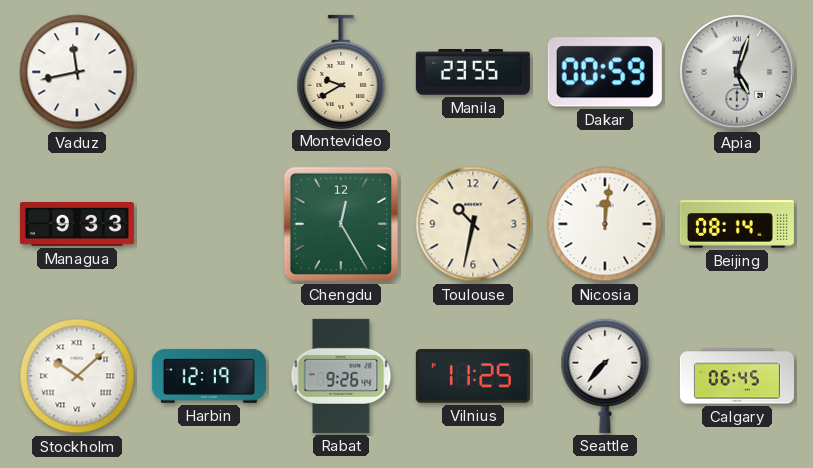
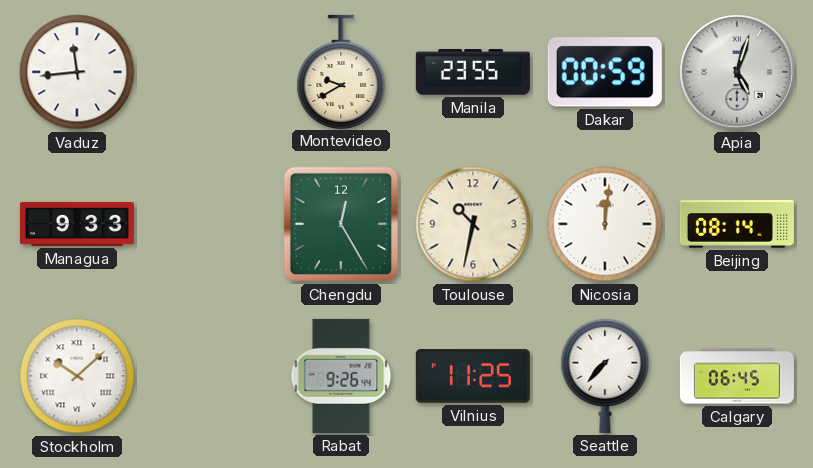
Vaduz: 11:43 -> 11:44 (77, 72)
Harbin: 12:19 -> none (209, 376)
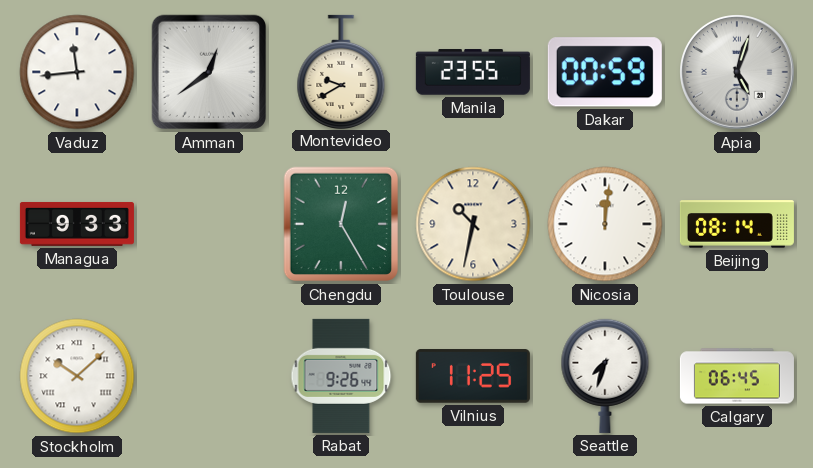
Amman: none -> 12:39 (209, 72)
Seattle: 7:37 -> 7:33 (605, 376)
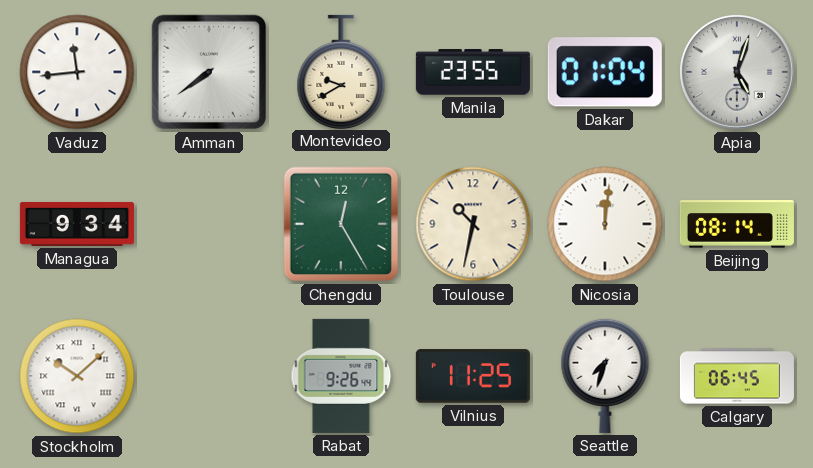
Amman: 12:39 -> 7:39 (209, 72)
Dakar: 00:59 -> 01:04 (605, 72)
Managua: 9:33 -> 9:34 (77, 224)
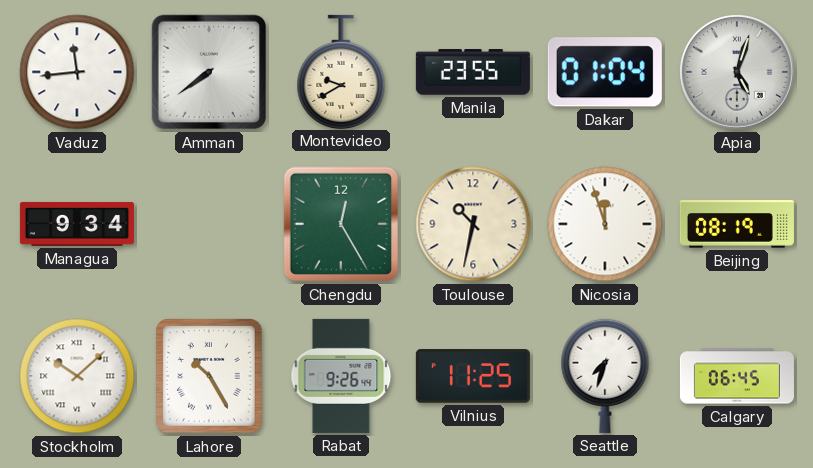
Nicosia: 12:01 -> 11:57 (605, 224)
Beijing: 08:14 -> 08:19 (737, 224)
Lahore: none -> 10:25 (210, 377)
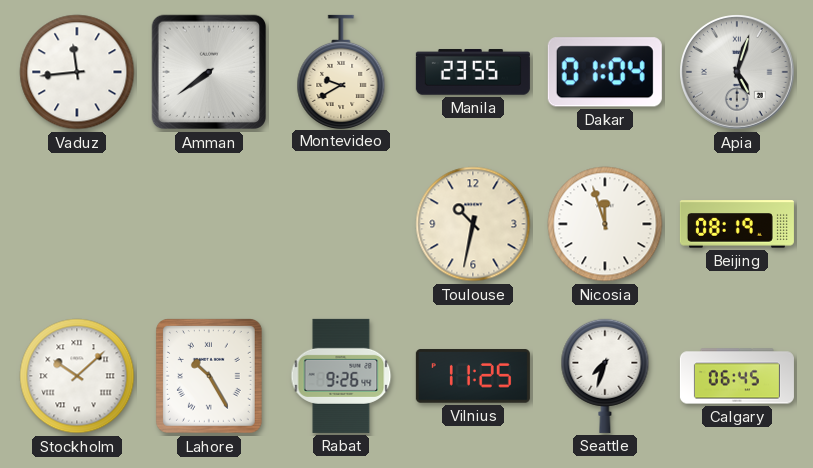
Managua: 9:34 -> none (77, 224)
Chengdu: 12:25 -> none (341, 224)
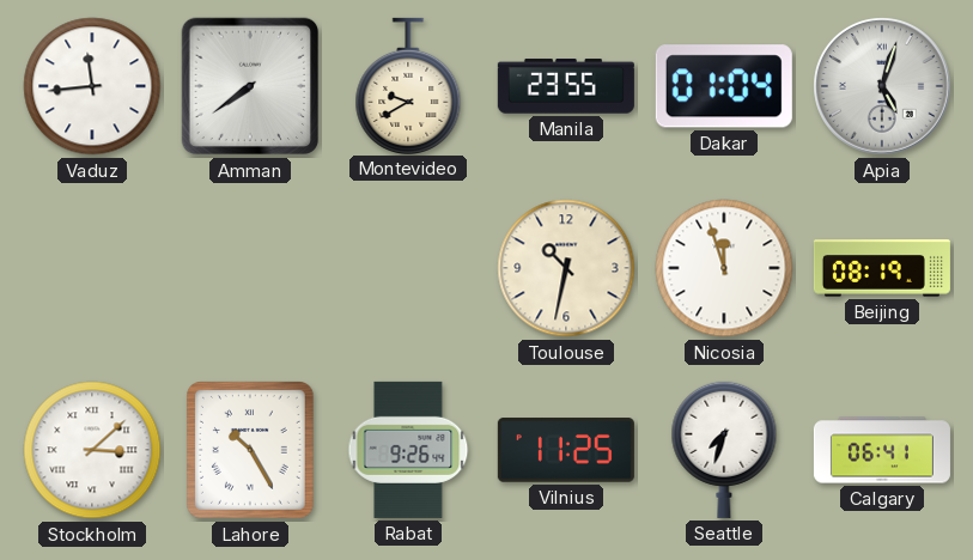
Stockholm: 10:08 -> 3:08 (92, 450)
Calgary: 06:45 -> 06:41 (882, 450)
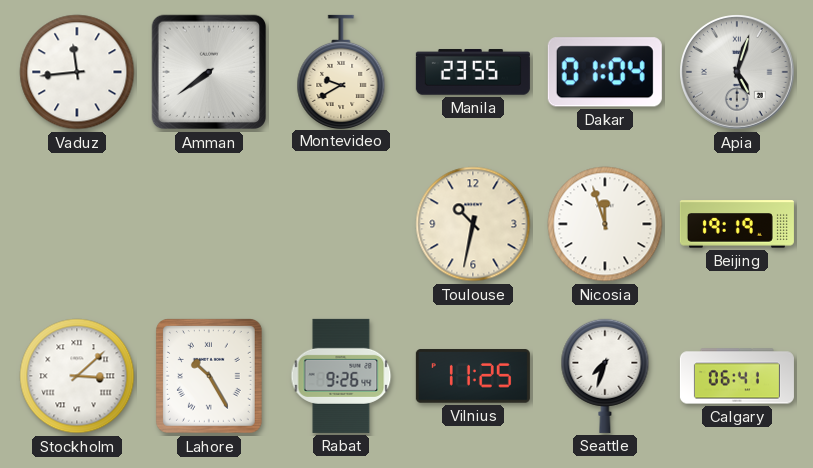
Beijing: 08:19 -> 19:19 (737, 224)
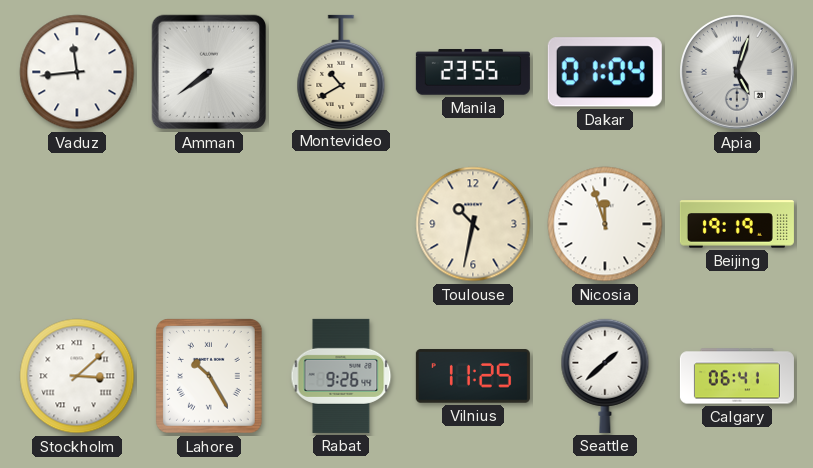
Montevideo: 9:40 -> 10:40 (341, 71)
Seattle: 7:33 -> 1:38 (605, 376)
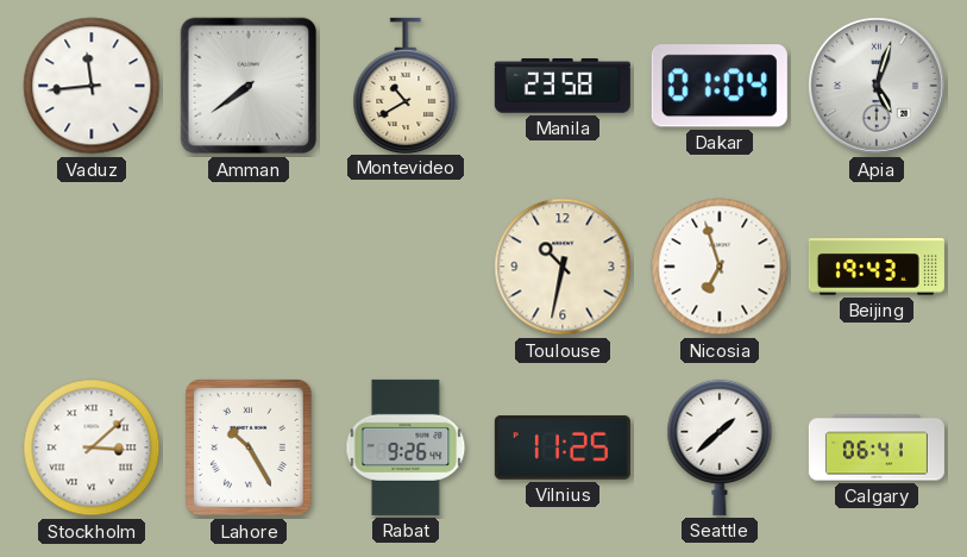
Manila: 23:55 -> 23:58 (563, 86)
Nicosia: 11:57 -> 6:57 (720, 267)
Beijing: 19:19 -> 19:43 (877, 267)
